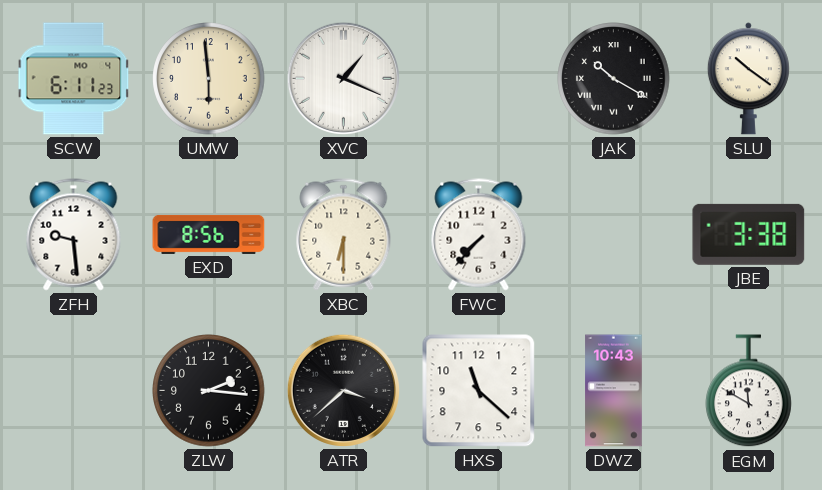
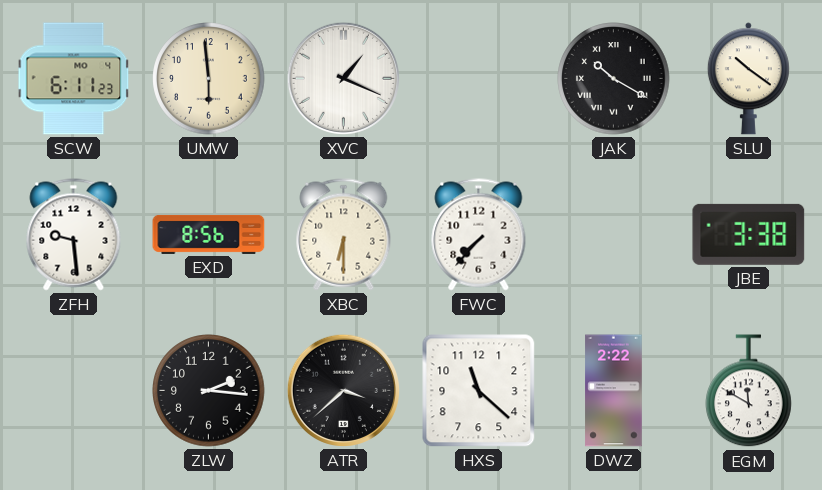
DWZ: 10:43 -> 2:22 (614, 391)
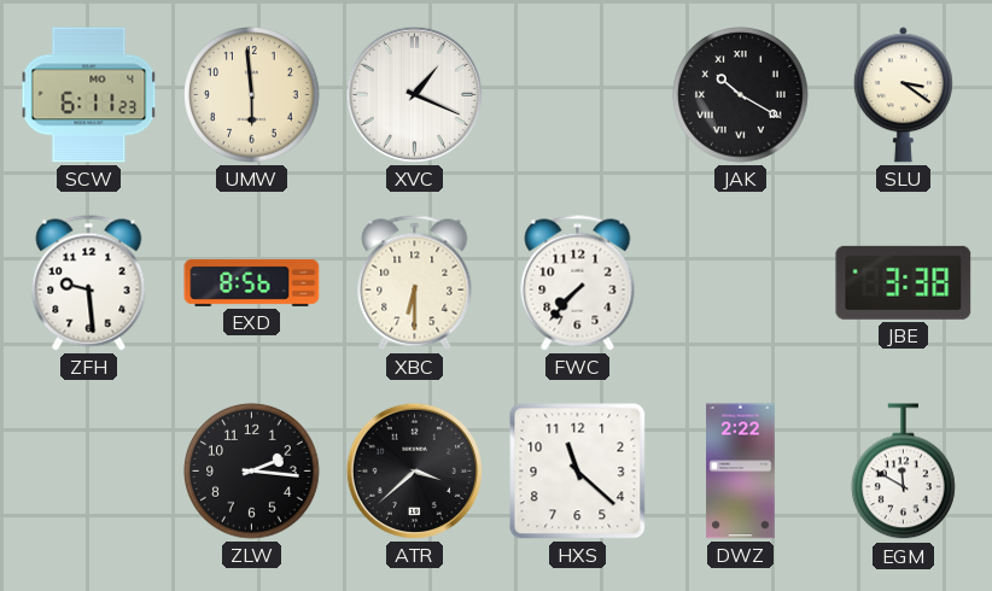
SLU: 10:21 -> 3:21 (903, 95)
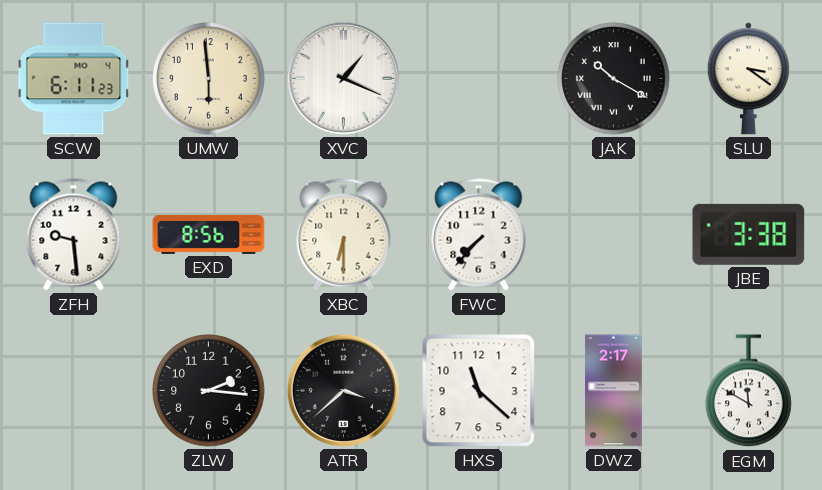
DWZ: 2:22 -> 2:17 (614, 391)
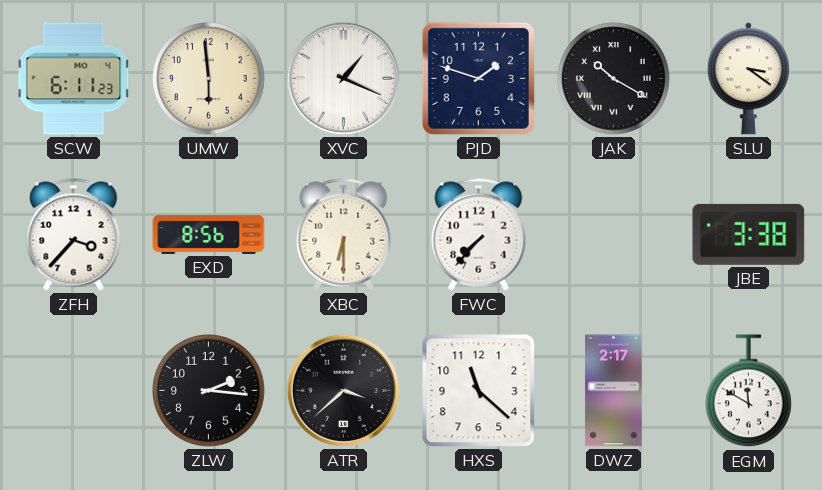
PJD: none -> 1:48 (478, 78)
ZFH: 9:29 -> 3:37 (74, 235)
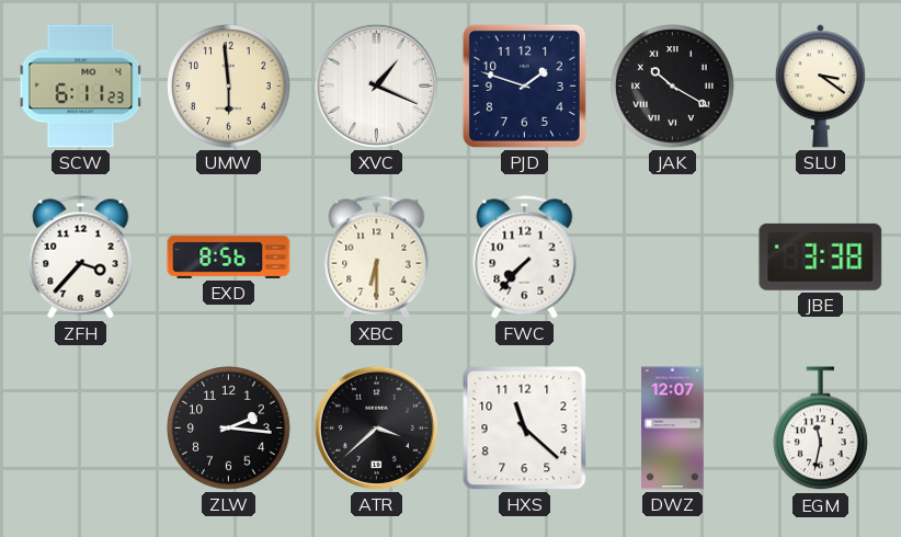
DWZ: 2:17 -> 12:07 (673, 429)
EGM: 11:50 -> 11:32 (821, 429)
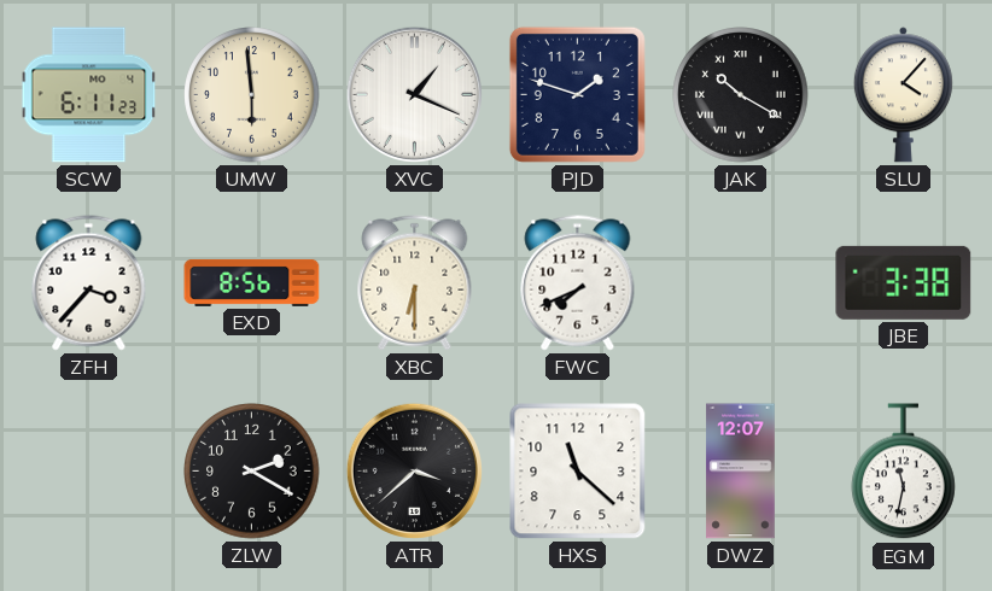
SLU: 3:21 -> 4:07 (903, 95)
FWC: 7:37 -> 7:41 (578, 283)
ZLW: 2:16 -> 2:20 (252, 472)
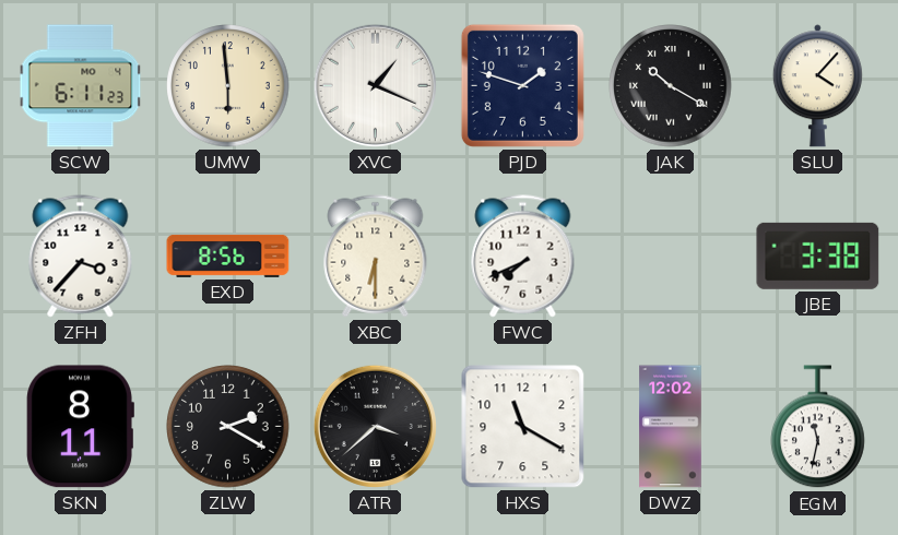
SKN: none -> 8:11 (80, 427)
HXS: 11:22 -> 11:20 (523, 427)
DWZ: 12:07 -> 12:02 (671, 427)
